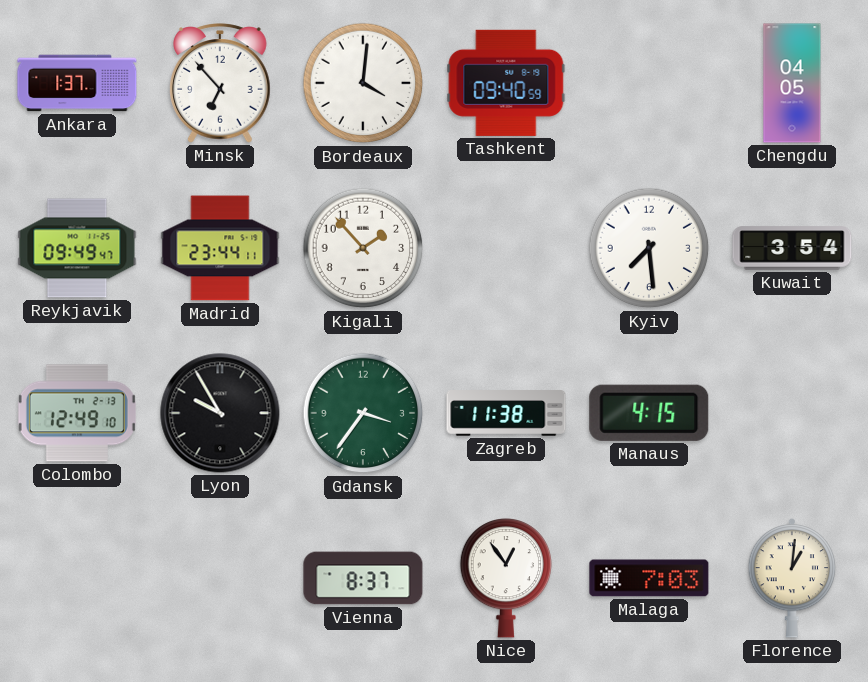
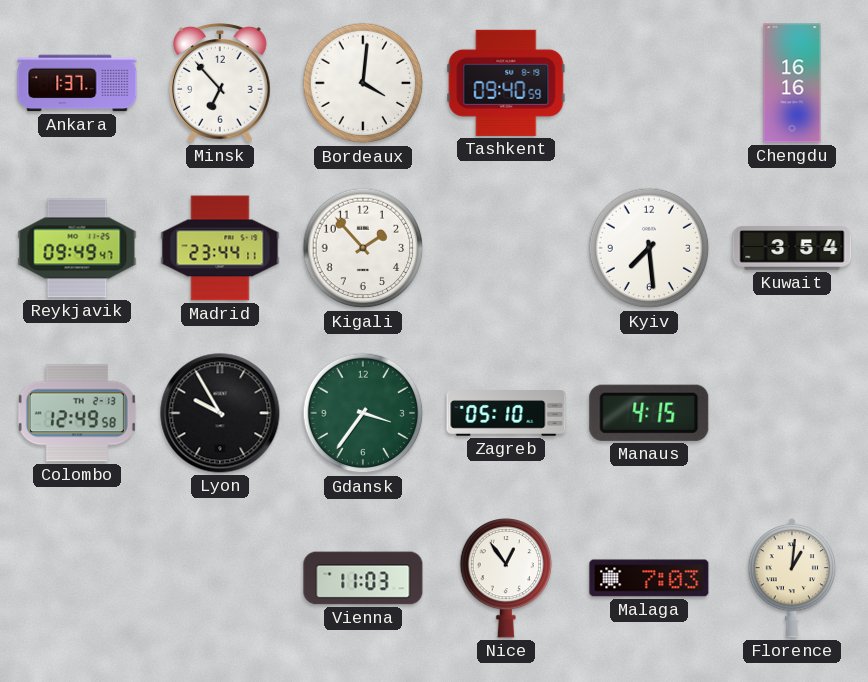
Chengdu: 04:05 -> 16:16 (792, 83)
Colombo: 12:49:10 -> 12:49:58 (77, 413)
Zagreb: 11:38 -> 05:10 (506, 413)
Vienna: 8:37 -> 11:03 (363, 578)
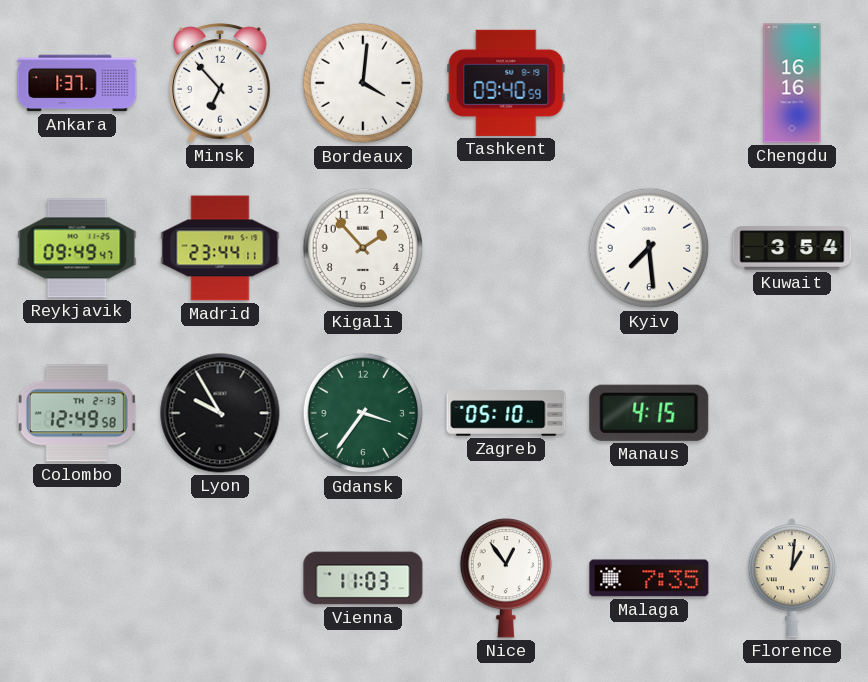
Malaga: 7:03 -> 7:35 (649, 578)
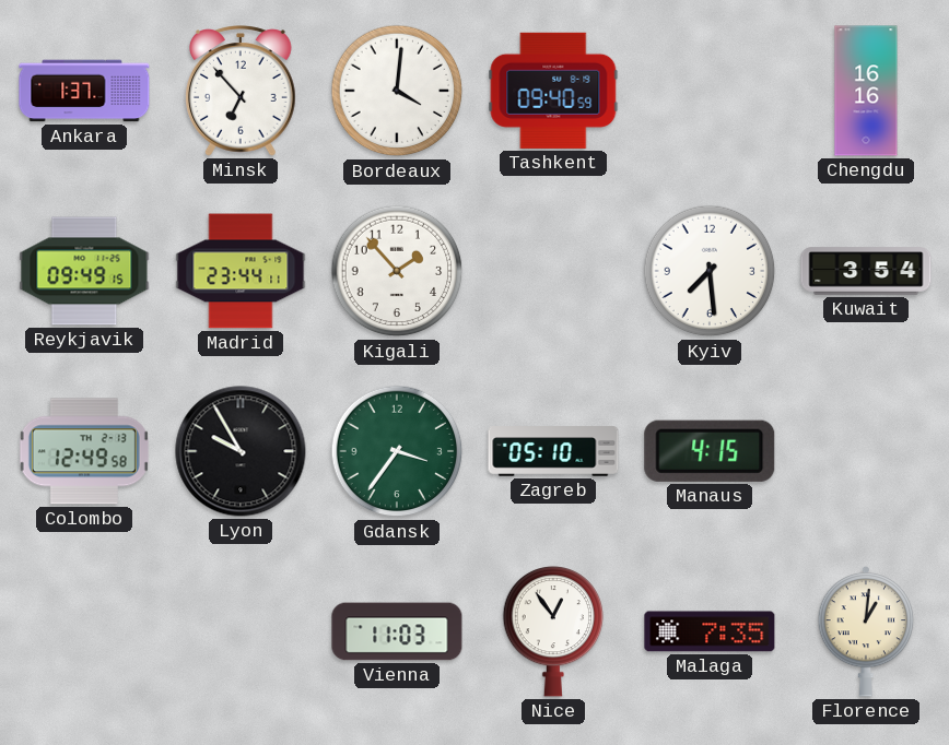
Reykjavik: 09:49:47 -> 09:49:15 (84, 271)
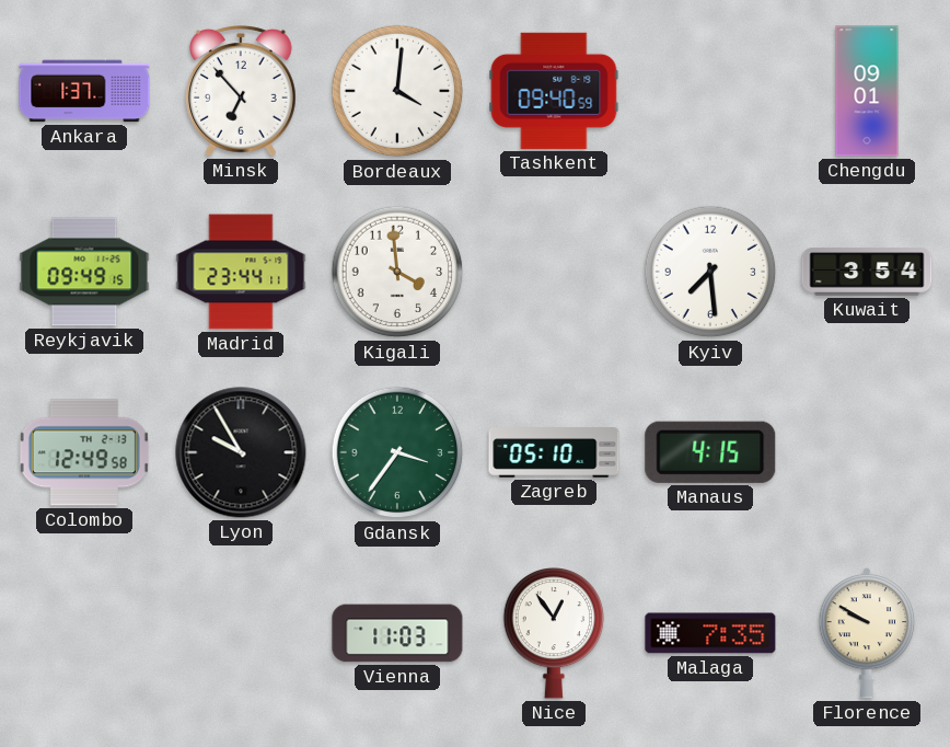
Chengdu: 16:16 -> 09:01 (867, 91)
Kigali: 1:53 -> 3:59 (397, 272)
Florence: 1:01 -> 9:50 (867, 633)
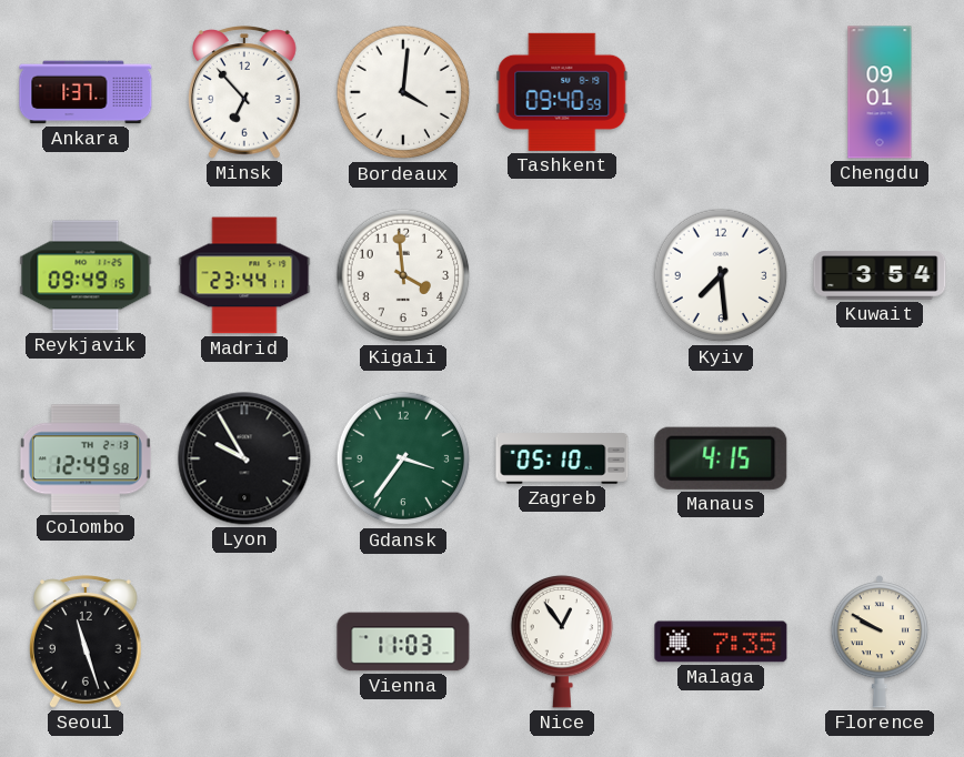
Seoul: none -> 11:27 (87, 642)
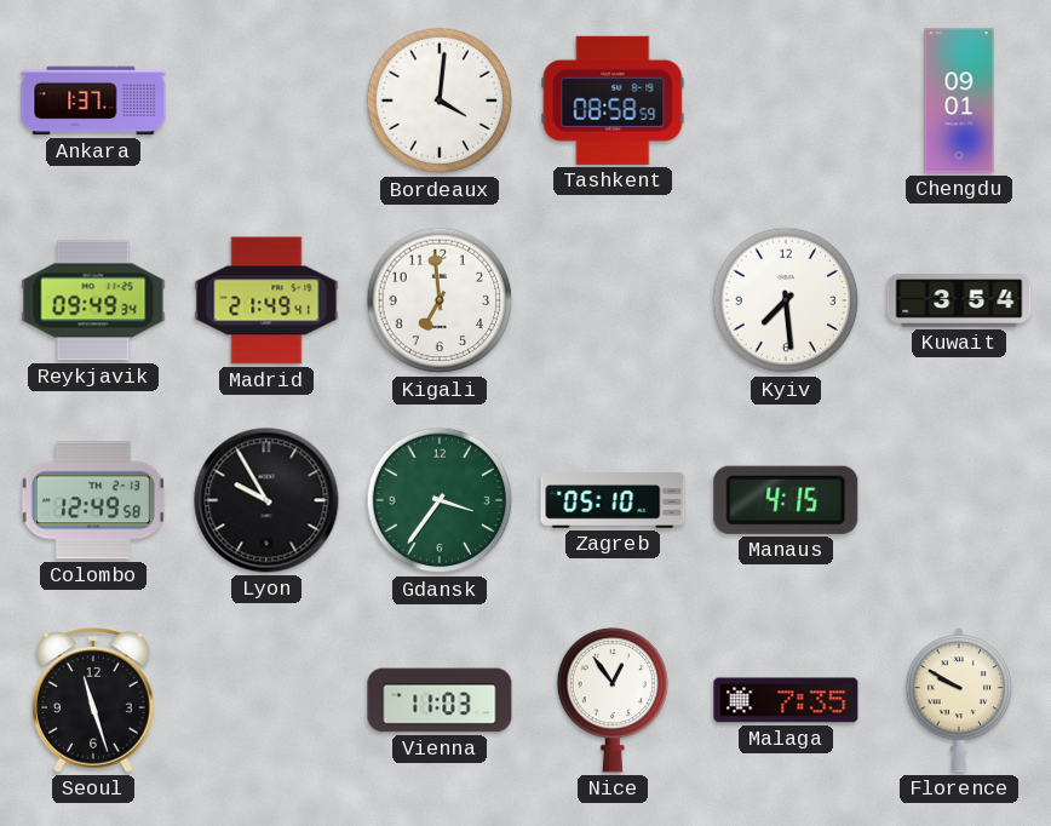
Minsk: 6:53 -> none (245, 92)
Tashkent: 09:40 -> 08:58 (613, 101)
Reykjavik: 09:49:15 -> 09:49:34 (93, 300)
Madrid: 23:44 -> 21:49 (266, 300)
Kigali: 3:59 -> 6:59 (440, 300)
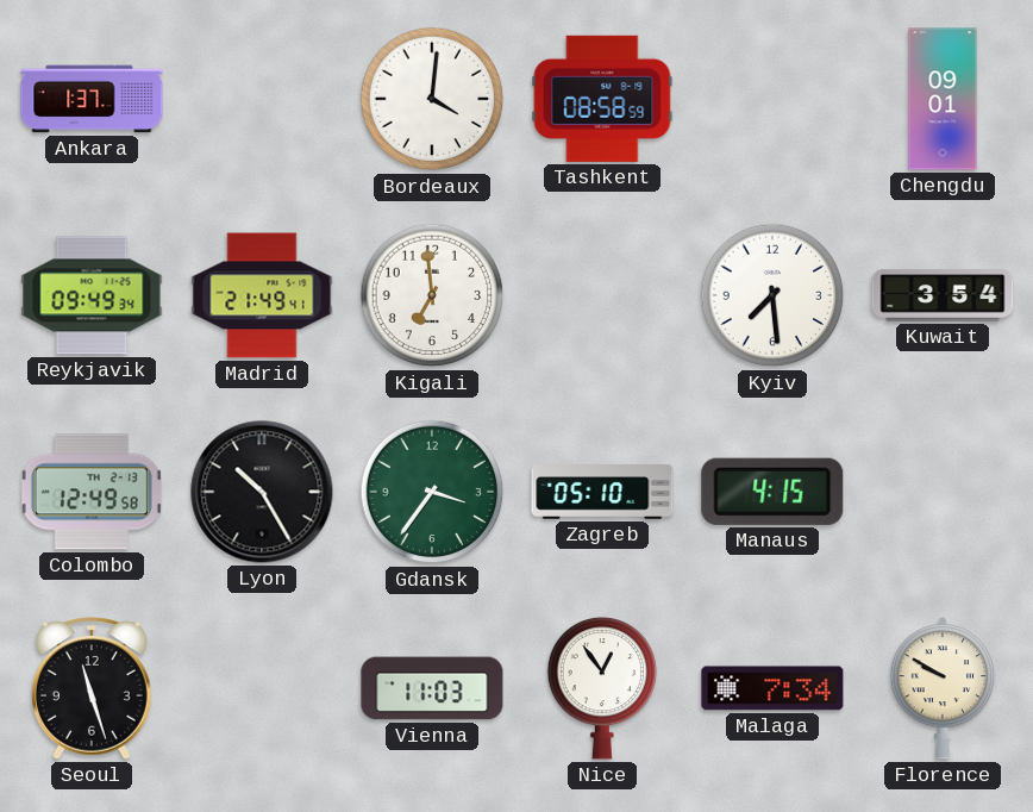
Lyon: 9:55 -> 10:25 (262, 492)
Malaga: 7:35 -> 7:34 (772, 688)
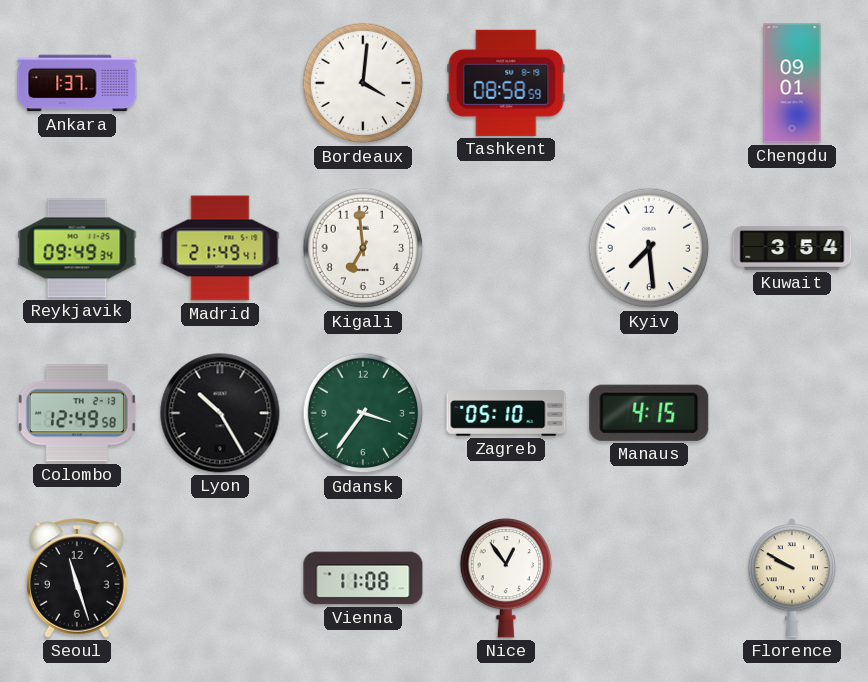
Vienna: 11:03 -> 11:08 (363, 578)
Malaga: 7:34 -> none (772, 688)
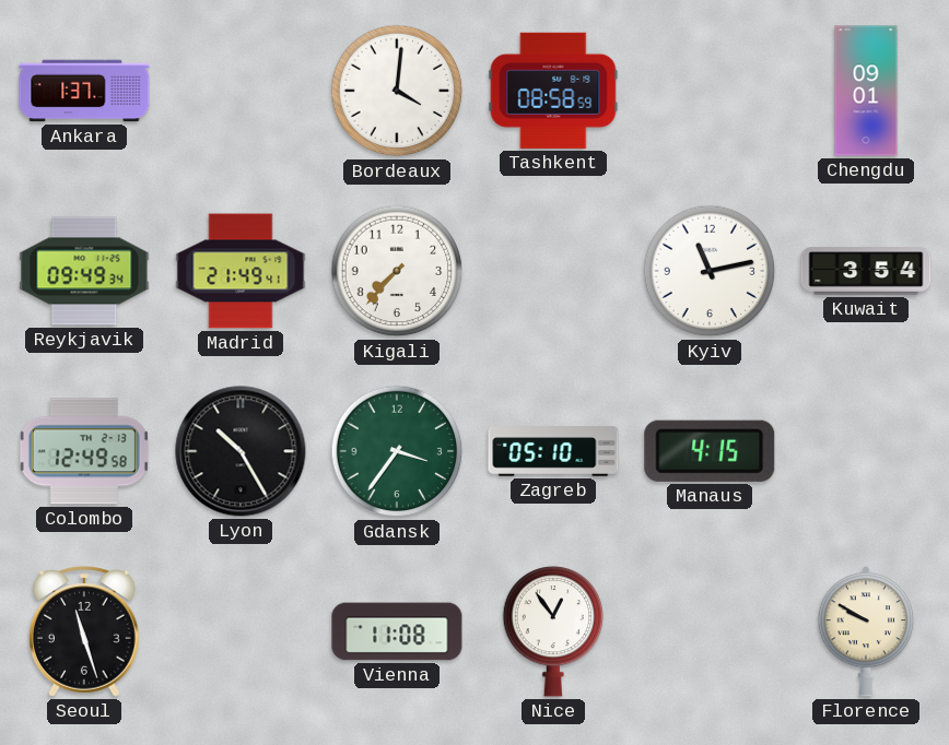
Kigali: 6:59 -> 7:37 (397, 271)
Kyiv: 7:29 -> 11:13 (710, 271)
